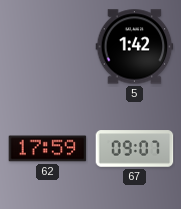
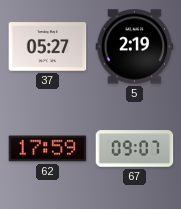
37: none -> 05:27 (48, 47)
5: 1:42 -> 2:19 (135, 47)
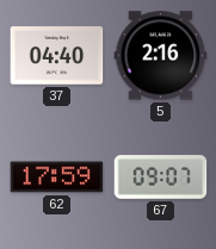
37: 05:27 -> 04:40 (57, 56)
5: 2:19 -> 2:16 (161, 56)
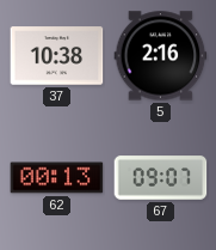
37: 04:40 -> 10:38 (57, 56)
62: 17:59 -> 00:13 (57, 178)
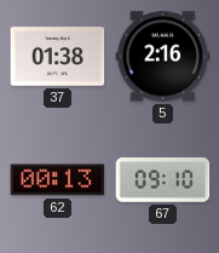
37: 10:38 -> 01:38 (58, 57)
67: 09:07 -> 09:10 (163, 180)
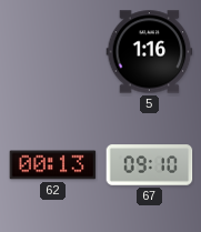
37: 01:38 -> none (58, 57)
5: 2:16 -> 1:16 (150, 52)
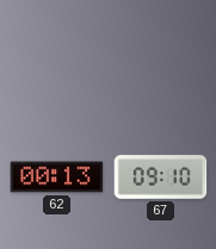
5: 1:16 -> none (150, 52)
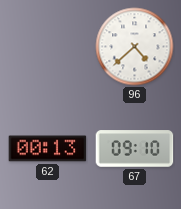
96: none -> 4:38 (135, 47)
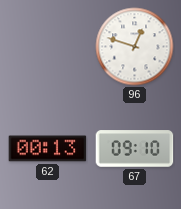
96: 4:38 -> 12:48 (135, 47)
